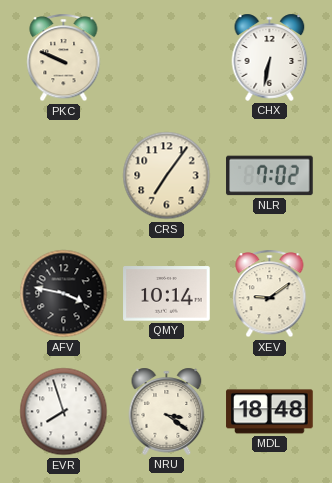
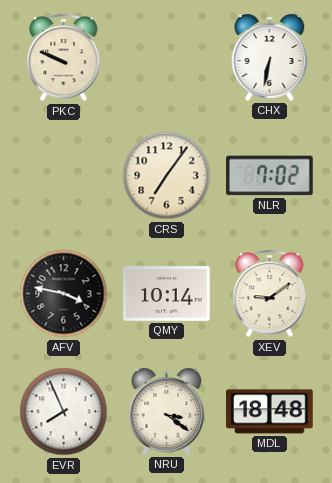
EVR: 7:57 -> 7:56 (64, 412)
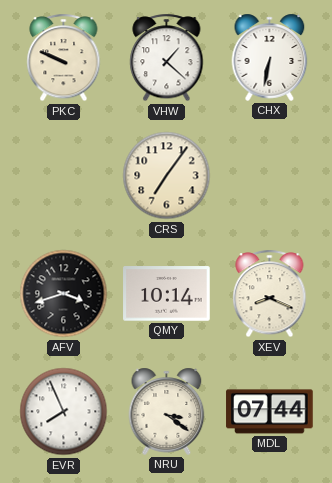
VHW: none -> 1:22 (167, 58)
NLR: 7:02 -> none (270, 176)
AFV: 3:47 -> 3:42 (64, 294)
XEV: 9:09 -> 8:19 (270, 294)
MDL: 18:48 -> 07:44 (270, 412)
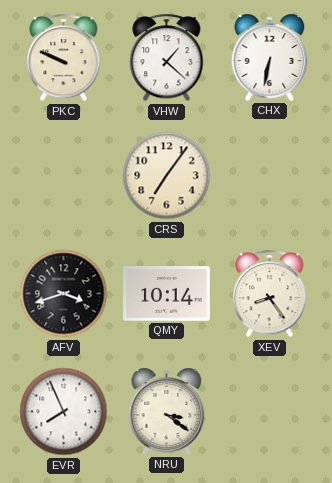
XEV: 8:19 -> 8:24 (270, 294)
MDL: 07:44 -> none (270, 412)
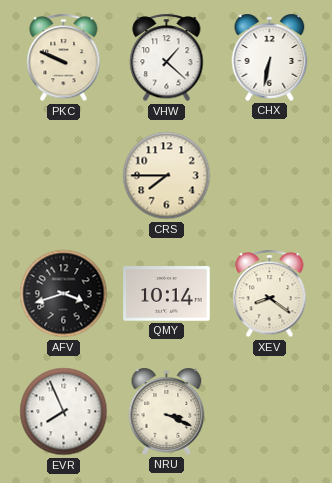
CRS: 7:06 -> 7:45 (167, 176)
XEV: 8:24 -> 8:21 (270, 294)
NRU: 3:21 -> 3:19 (167, 411)
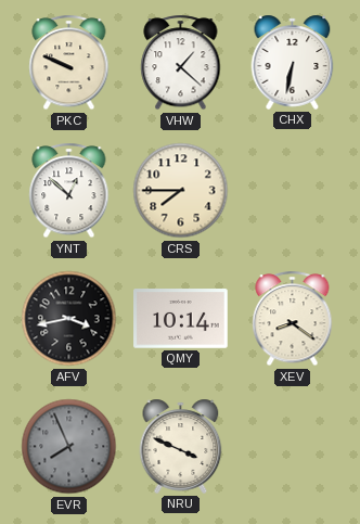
YNT: none -> 12:52 (69, 191)
AFV: 3:42 -> 3:43 (69, 319)
EVR dial: white -> grey (69, 447)
NRU: 3:19 -> 3:49 (181, 446)
